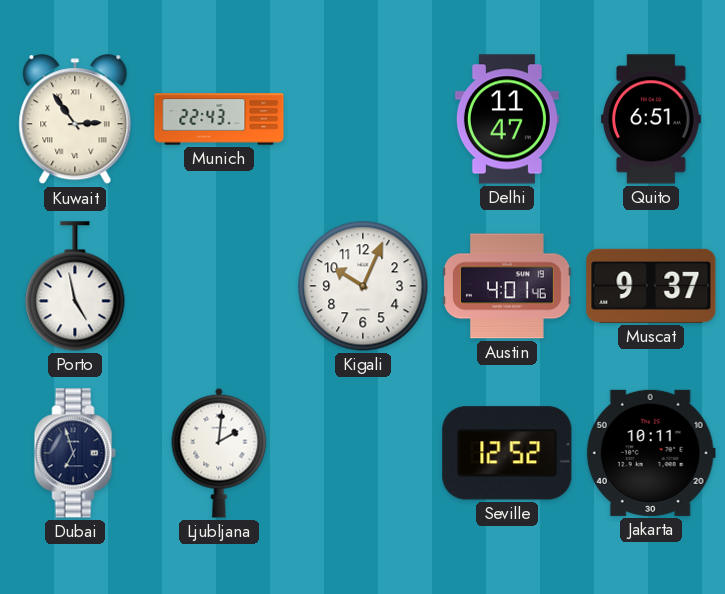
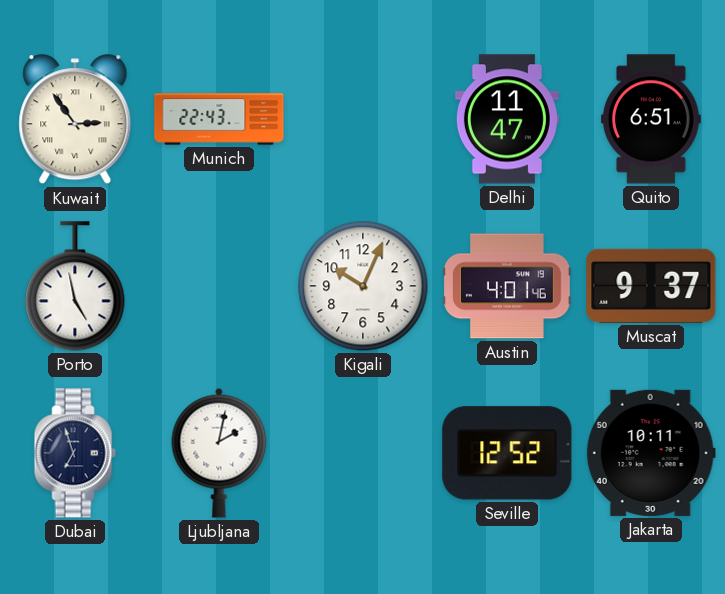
Ljubljana: 2:01 -> 2:02 (219, 453)
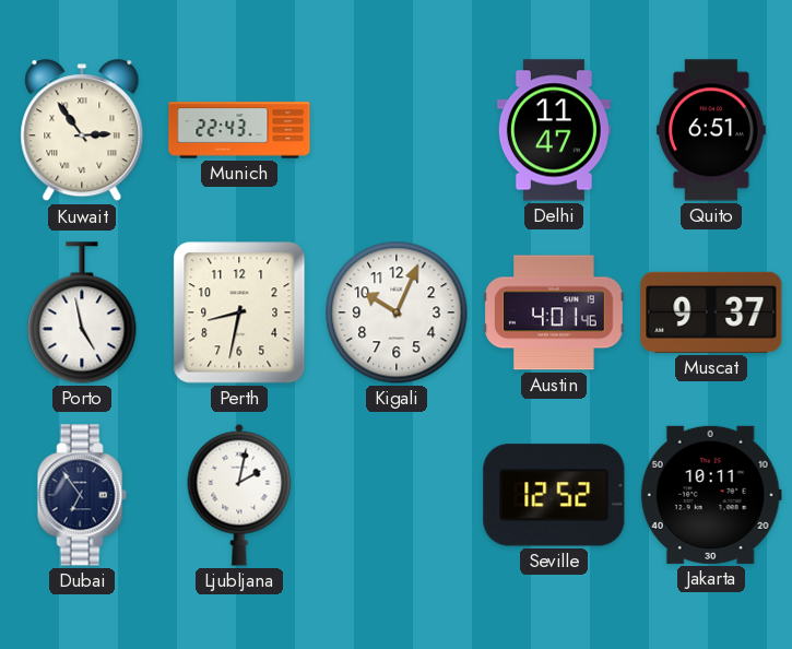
Perth: none -> 8:32 (239, 312)
Dubai: 6:57 -> 6:54 (82, 495)
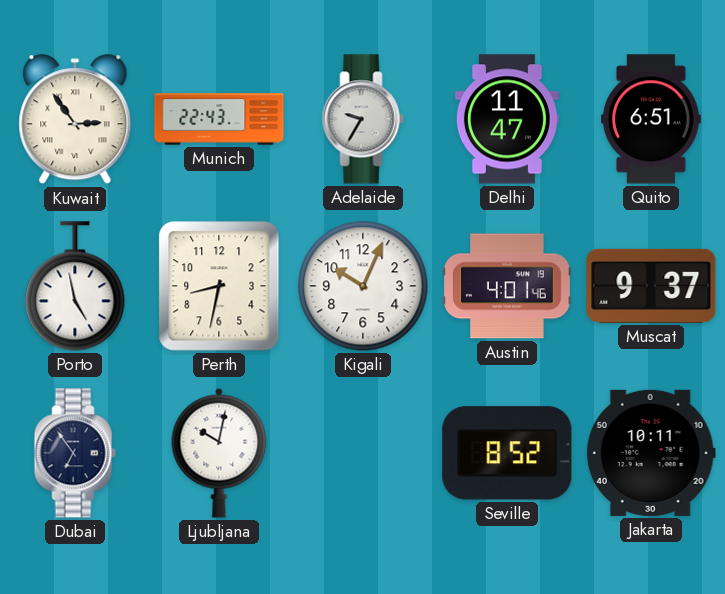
Adelaide: none -> 9:35 (363, 119)
Ljubljana: 2:02 -> 10:02 (219, 453)
Seville: 12:52 -> 8:52 (507, 453)
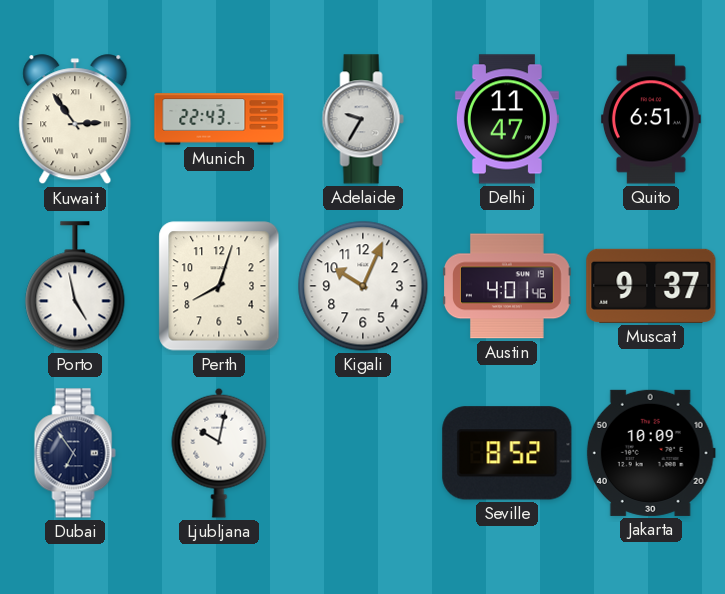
Perth: 8:32 -> 8:03 (219, 286)
Jakarta: 10:11 -> 10:09 (651, 453)
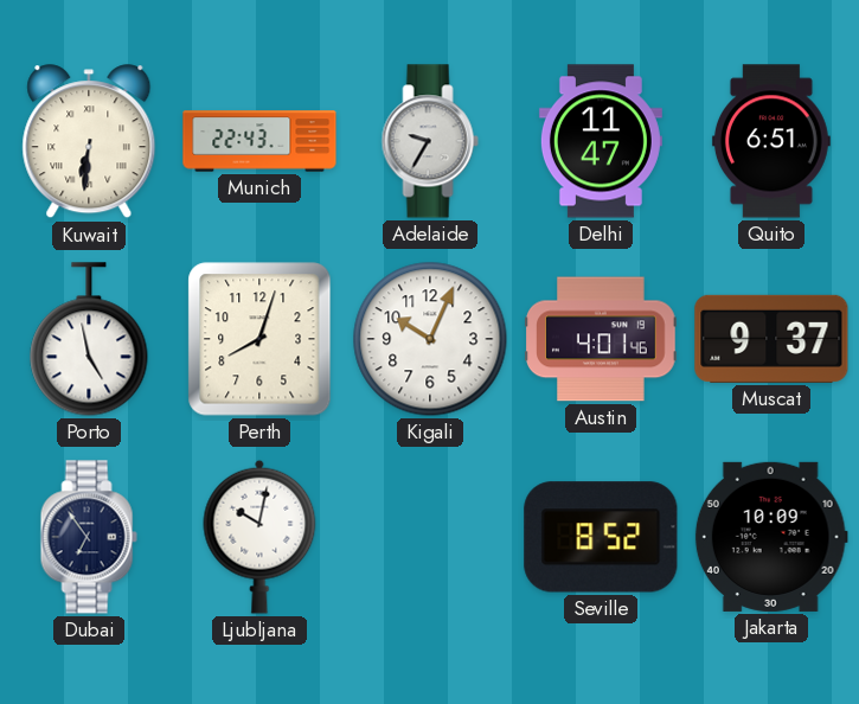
Kuwait: 2:54 -> 6:31 (89, 142)
